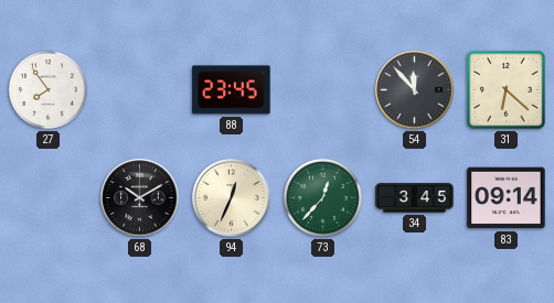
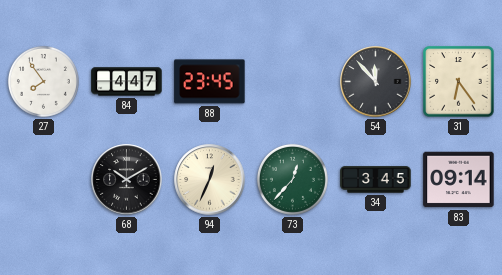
84: none -> 4:47 (127, 82)
31: 6:22 -> 6:24 (459, 82)
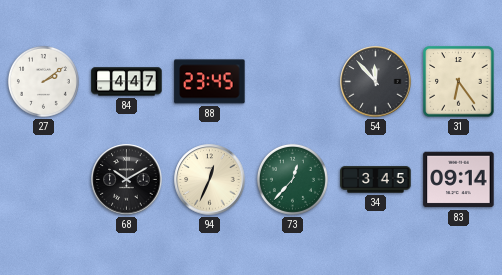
27: 7:54 -> 2:09 (43, 81)
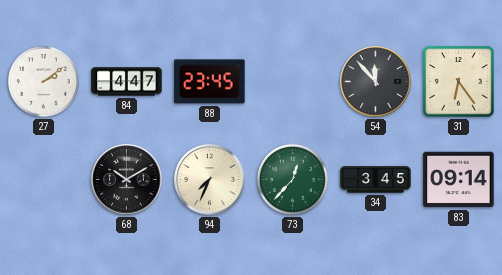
94: 12:34 -> 7:34 (210, 180)
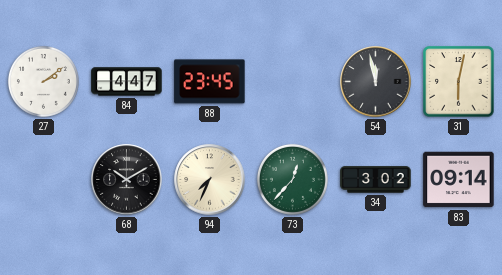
54: 11:53 -> 11:58 (376, 82)
31: 6:24 -> 6:02 (459, 82)
34: 3:45 -> 3:02 (376, 180)
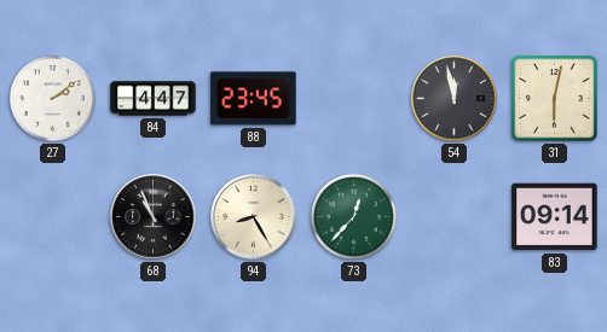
68: 10:10 -> 10:56 (154, 217)
94: 7:34 -> 8:25 (254, 217)
34: 3:02 -> none (376, 180)
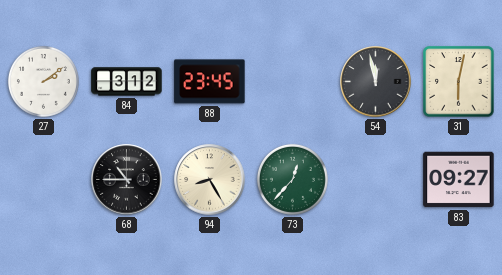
84: 4:47 -> 3:12 (127, 82)
68: 10:56 -> 10:45 (127, 180)
83: 09:14 -> 09:27 (459, 180)
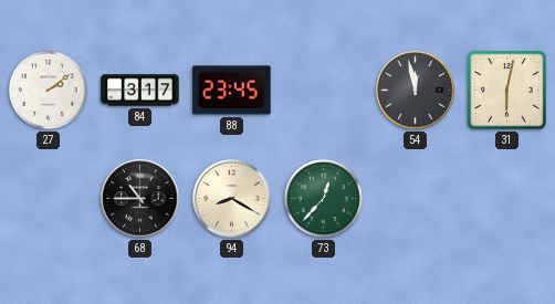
84: 3:12 -> 3:17 (140, 91)
94: 8:25 -> 8:20 (232, 199)
83: 09:27 -> none (459, 180)
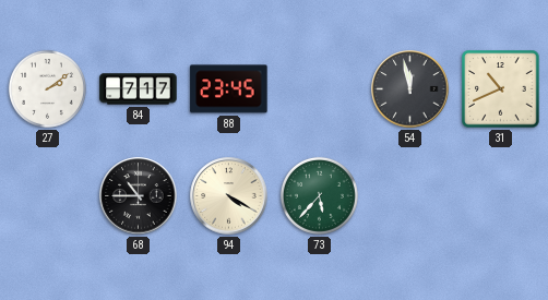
84: 3:17 -> 7:17 (139, 89)
31: 6:02 -> 10:41 (501, 89)
94: 8:20 -> 4:20 (229, 196)
73: 12:37 -> 5:37 (319, 195)
